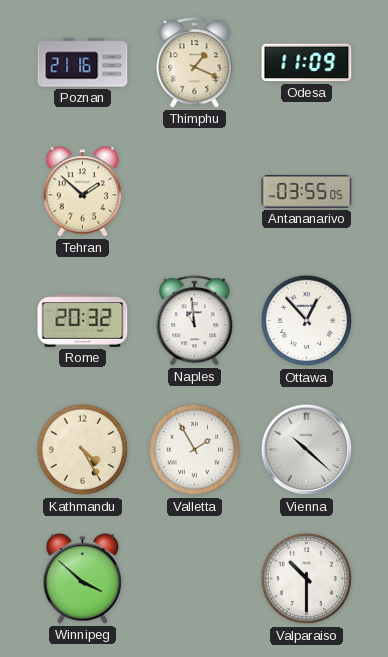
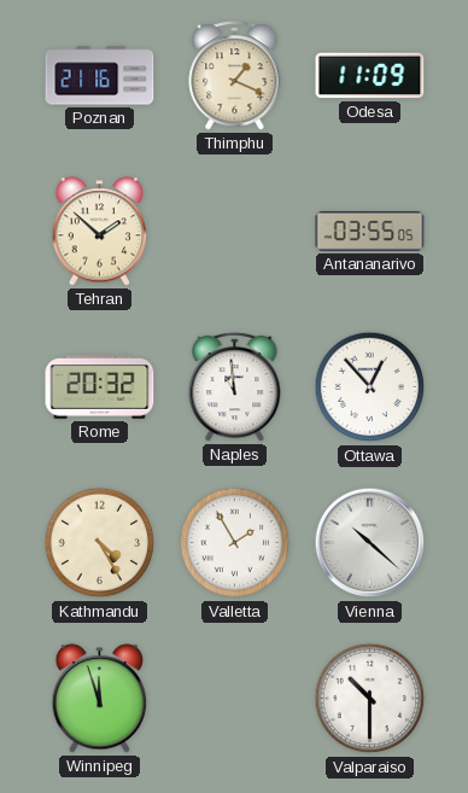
Winnipeg: 3:52 -> 11:57 (100, 699)
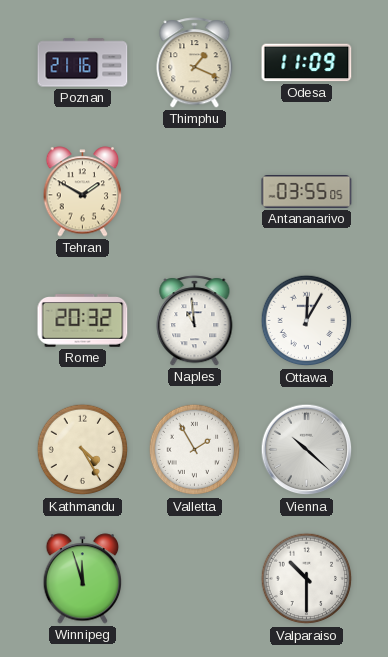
Tehran: 1:52 -> 1:50 (83, 192)
Ottawa: 12:53 -> 12:05 (307, 321)
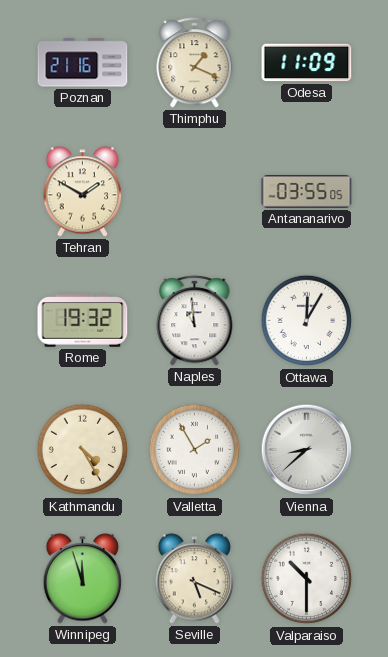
Rome: 20:32 -> 19:32 (83, 321)
Vienna: 10:22 -> 8:38 (307, 450)
Seville: none -> 5:19 (195, 579)
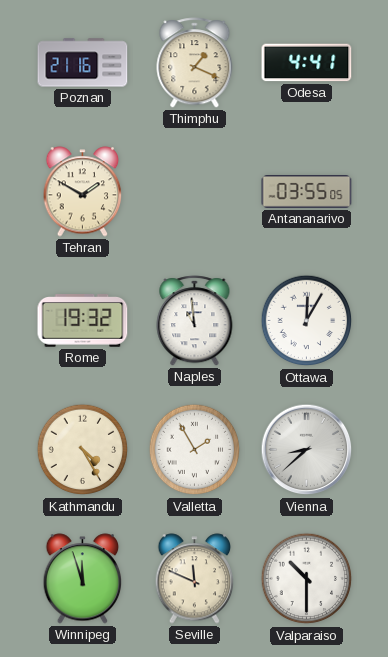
Odesa: 11:09 -> 4:41 (307, 63)
Seville: 5:19 -> 11:49 (195, 579)
